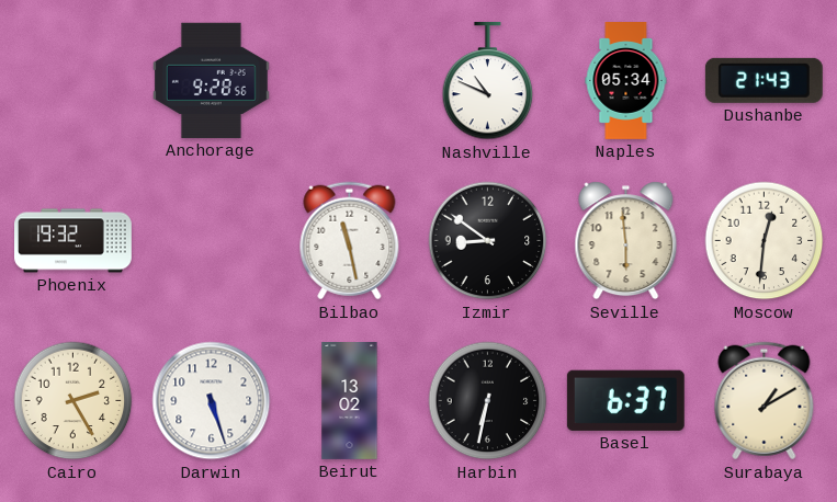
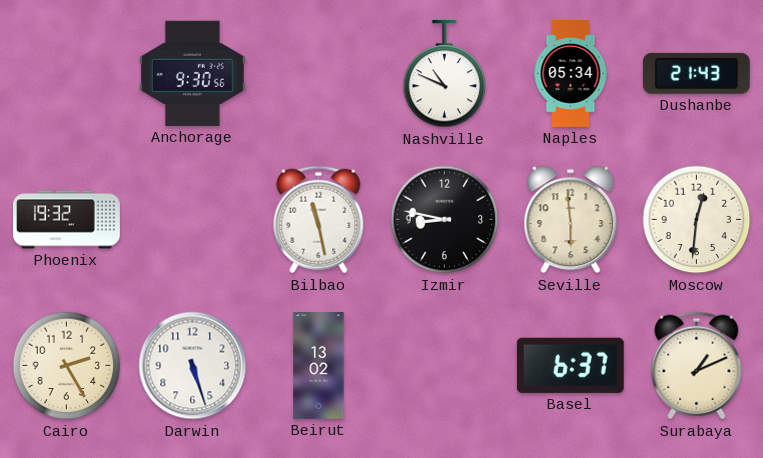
Anchorage: 9:28 -> 9:30 (192, 73)
Izmir: 8:51 -> 8:47 (445, 220)
Harbin: 6:32 -> none (488, 401)
Surabaya: 1:10 -> 1:11 (697, 366)
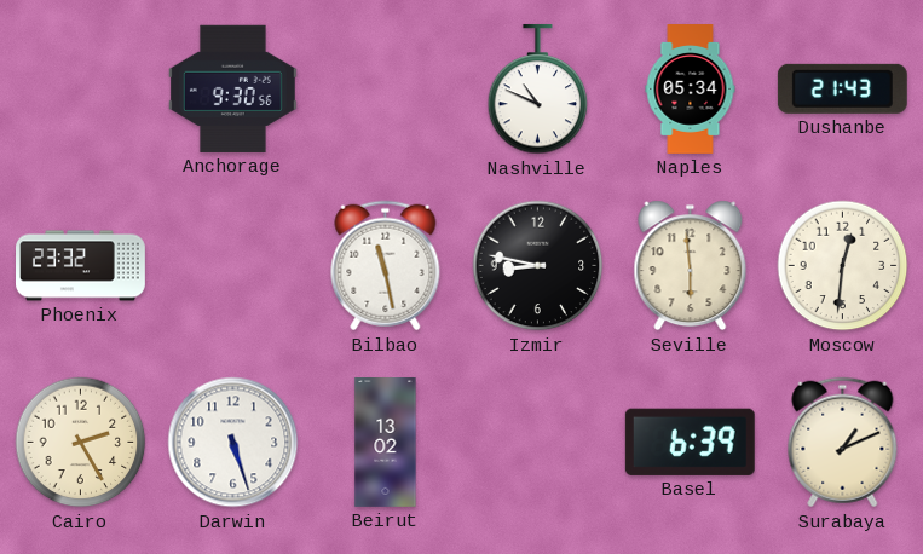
Phoenix: 19:32 -> 23:32 (81, 266)
Basel: 6:37 -> 6:39 (690, 442)
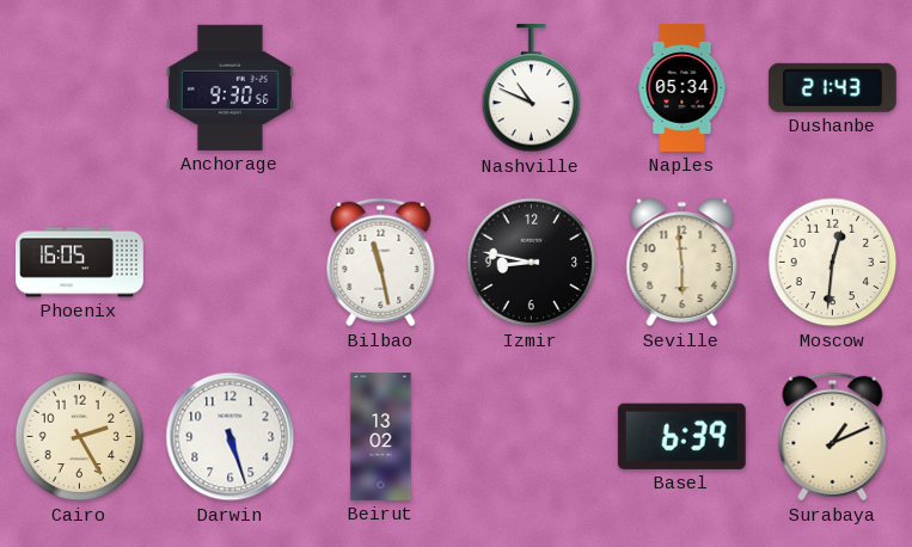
Phoenix: 23:32 -> 16:05 (80, 263)
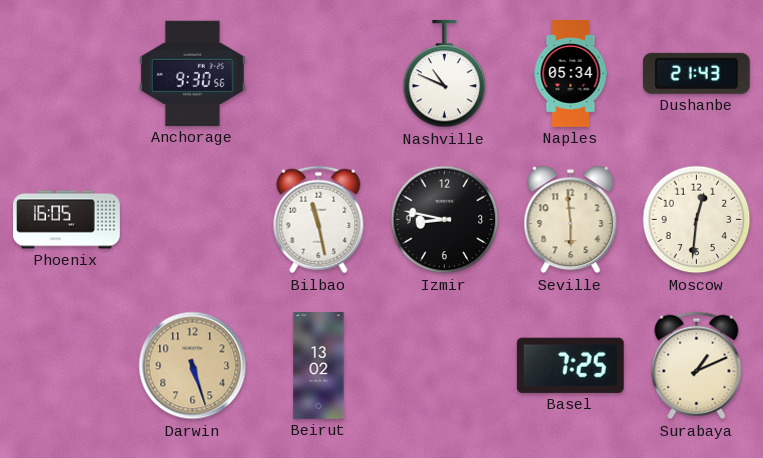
Cairo: 2:25 -> none (80, 437)
Darwin dial: white -> champagne (193, 366)
Basel: 6:39 -> 7:25 (570, 365)
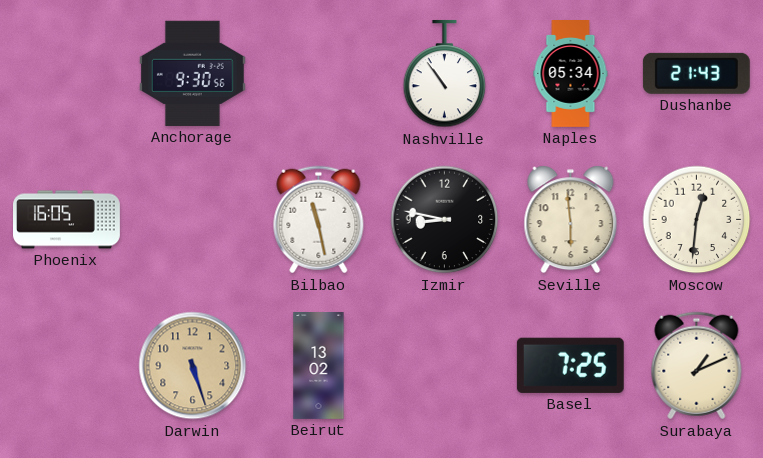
Nashville: 10:49 -> 10:54 (445, 74)
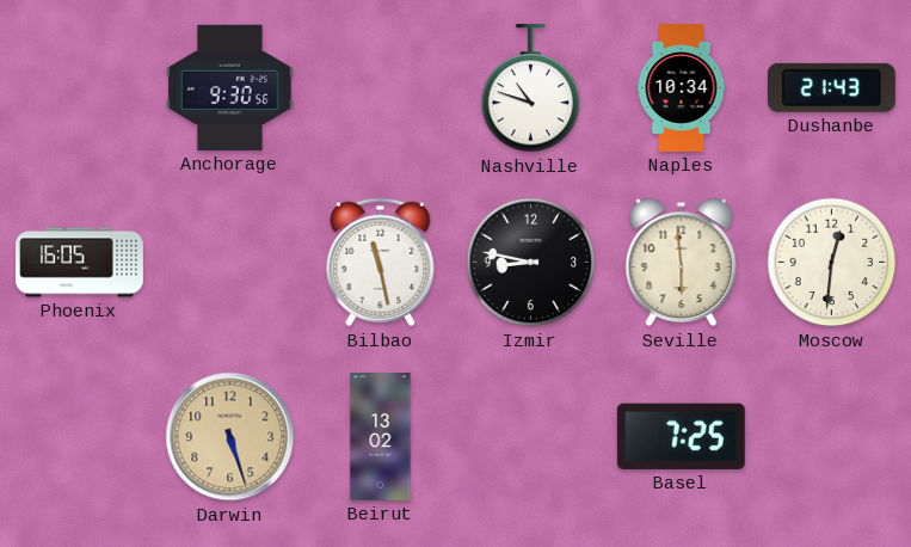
Nashville: 10:54 -> 10:48 (531, 88)
Naples: 05:34 -> 10:34 (682, 88)
Surabaya: 1:11 -> none (697, 366)
